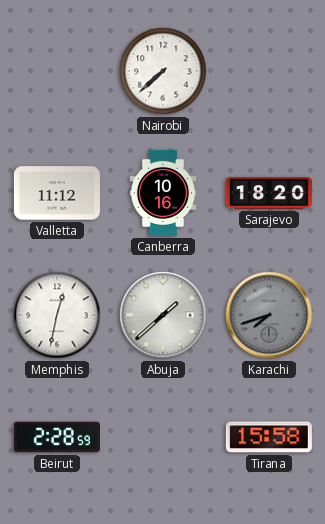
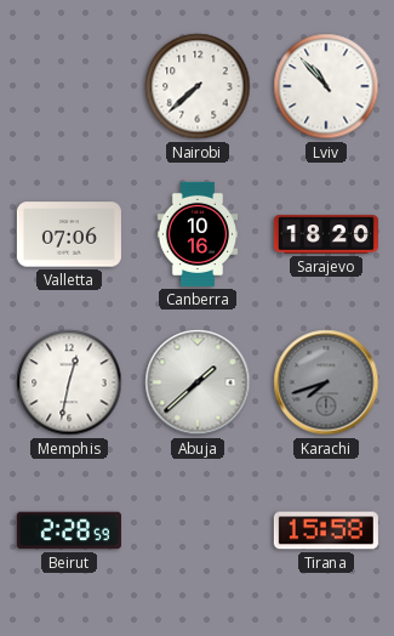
Lviv: none -> 10:53 (326, 86)
Valletta: 11:12 -> 07:06 (69, 234)
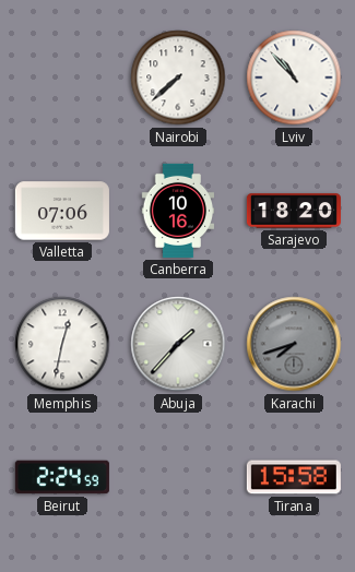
Abuja: 1:38 -> 1:37 (178, 344)
Beirut: 2:28 -> 2:24 (62, 477)
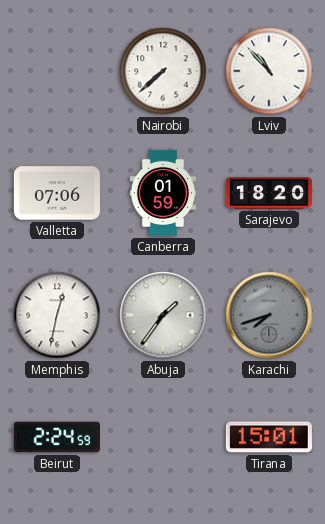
Canberra: 10:16 -> 01:59 (163, 193)
Abuja: 1:37 -> 1:36 (163, 315)
Tirana: 15:58 -> 15:01 (269, 437)
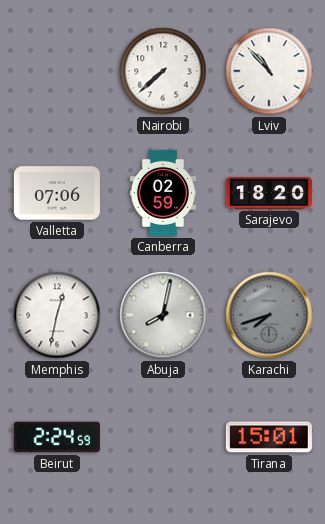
Canberra: 01:59 -> 02:59 (163, 193)
Abuja: 1:36 -> 8:02 (163, 315)
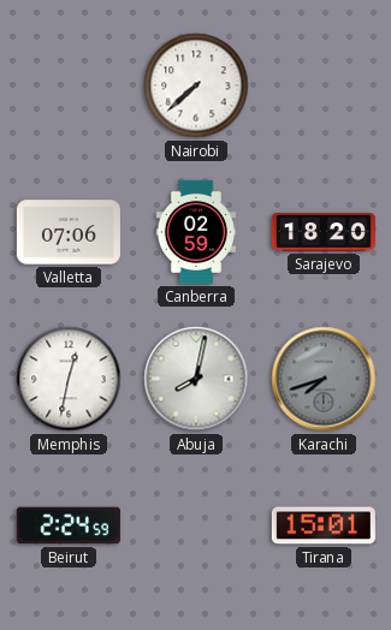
Lviv: 10:53 -> none (269, 71)
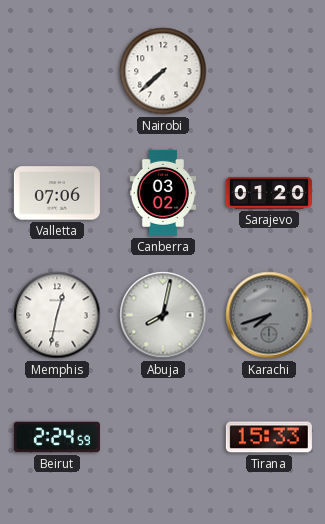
Canberra: 02:59 -> 03:02 (163, 193)
Sarajevo: 18:20 -> 01:20 (269, 193)
Tirana: 15:01 -> 15:33 (269, 437)
